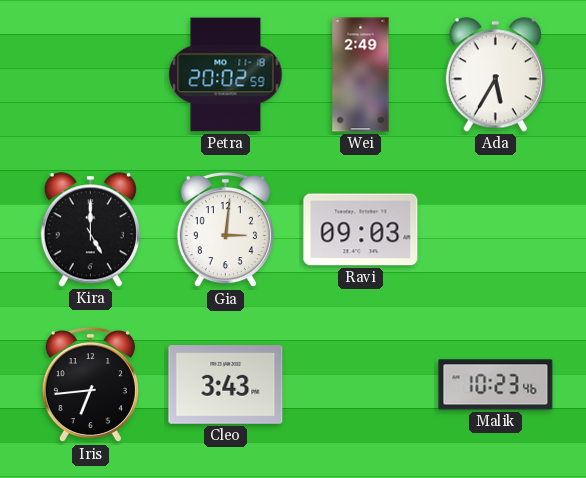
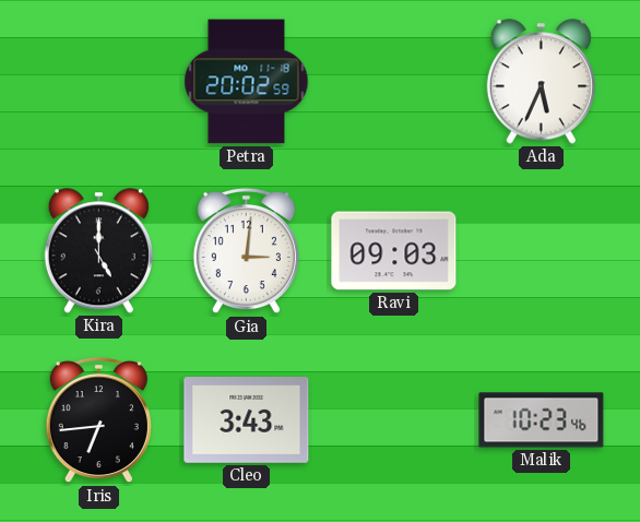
Wei: 2:49 -> none (361, 75)
Ada: 5:35 -> 5:34 (541, 82)
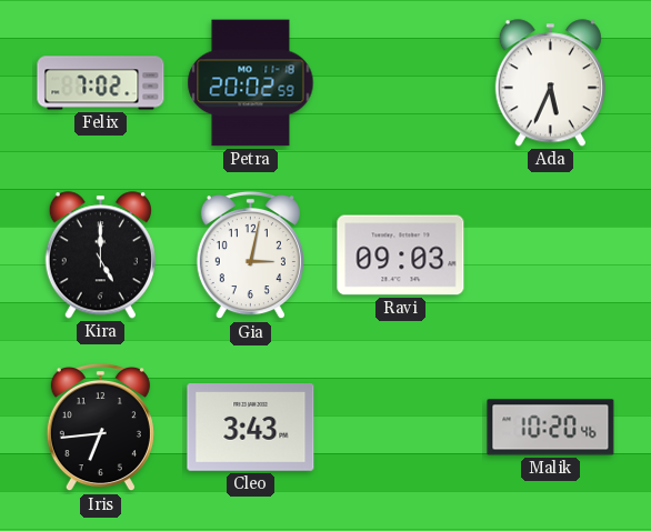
Felix: none -> 7:02 (101, 83)
Gia: 3:01 -> 3:02 (250, 256)
Malik: 10:23 -> 10:20 (551, 428)
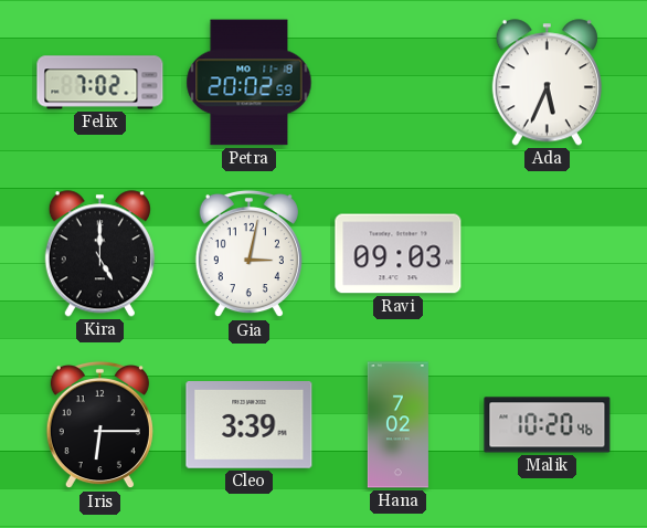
Iris: 6:44 -> 6:15 (99, 425)
Cleo: 3:43 -> 3:39 (250, 425)
Hana: none -> 7:02 (397, 425)
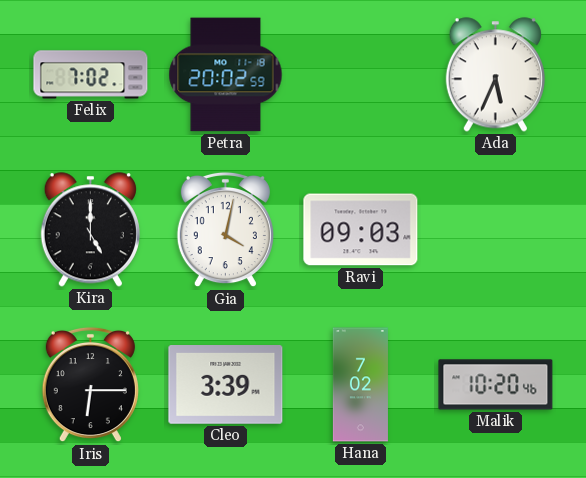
Gia: 3:02 -> 4:02 (225, 230)
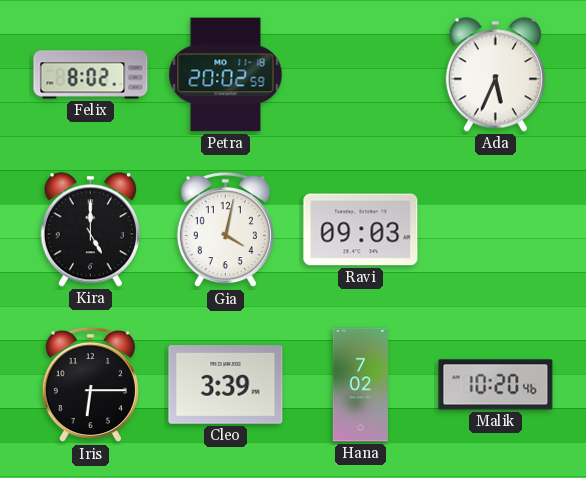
Felix: 7:02 -> 8:02 (91, 75)
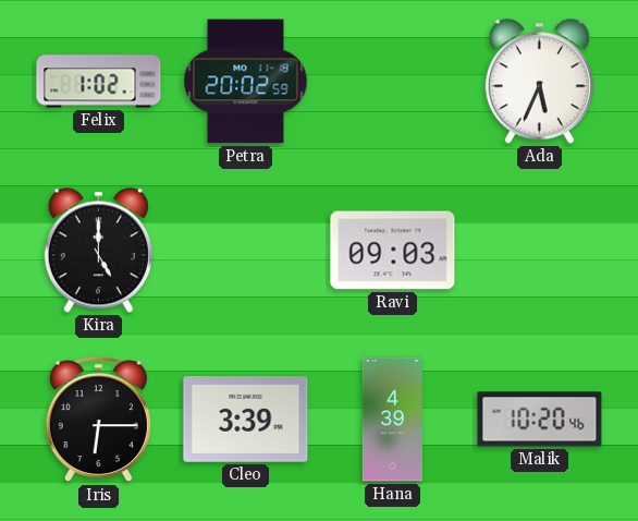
Felix: 8:02 -> 1:02 (99, 82)
Gia: 4:02 -> none (225, 230)
Hana: 7:02 -> 4:39 (392, 420)
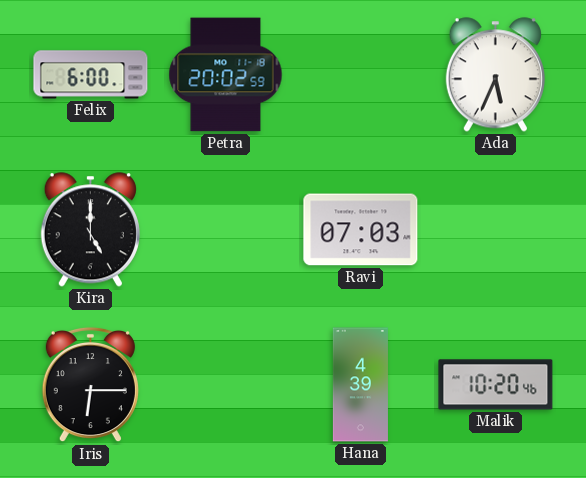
Felix: 1:02 -> 6:00 (91, 75)
Ravi: 09:03 -> 07:03 (361, 230)
Cleo: 3:39 -> none (246, 420)
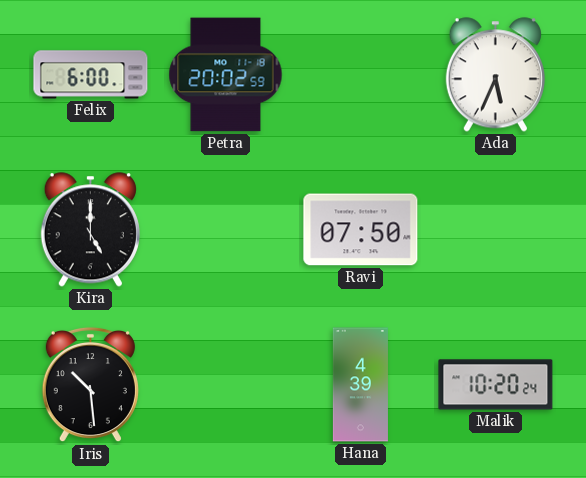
Ravi: 07:03 -> 07:50 (361, 230)
Iris: 6:15 -> 10:29 (90, 385)
Malik: 10:20:46 -> 10:20:24 (496, 385)
